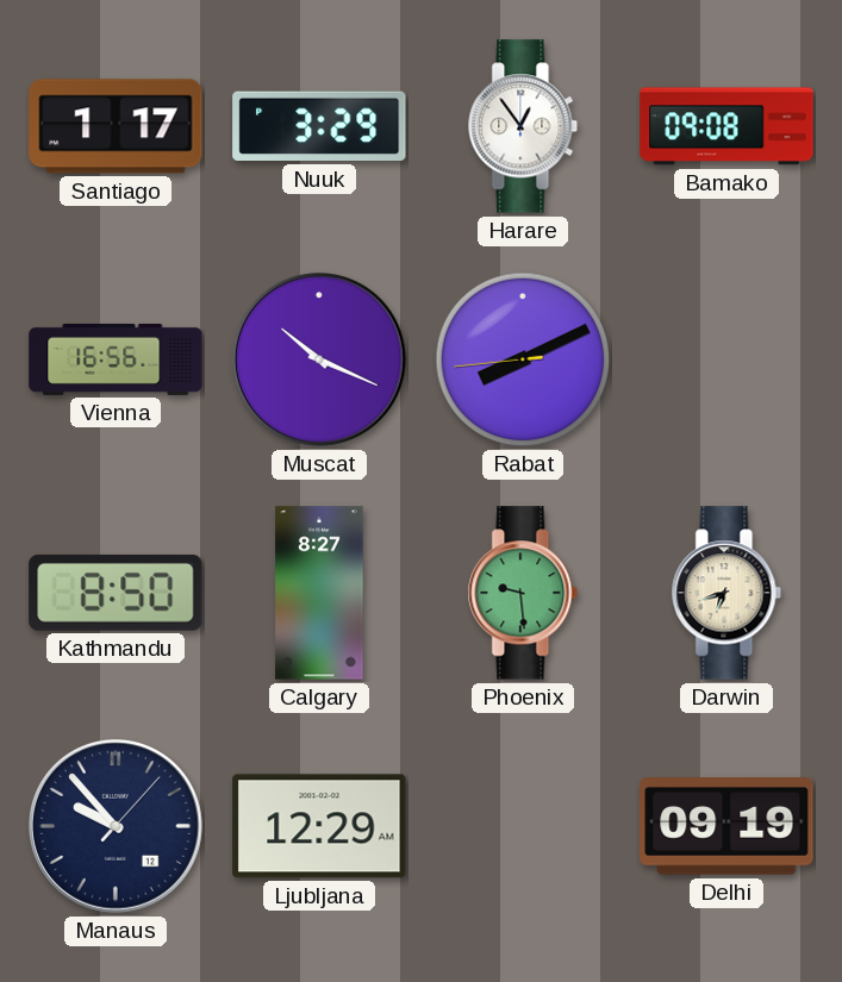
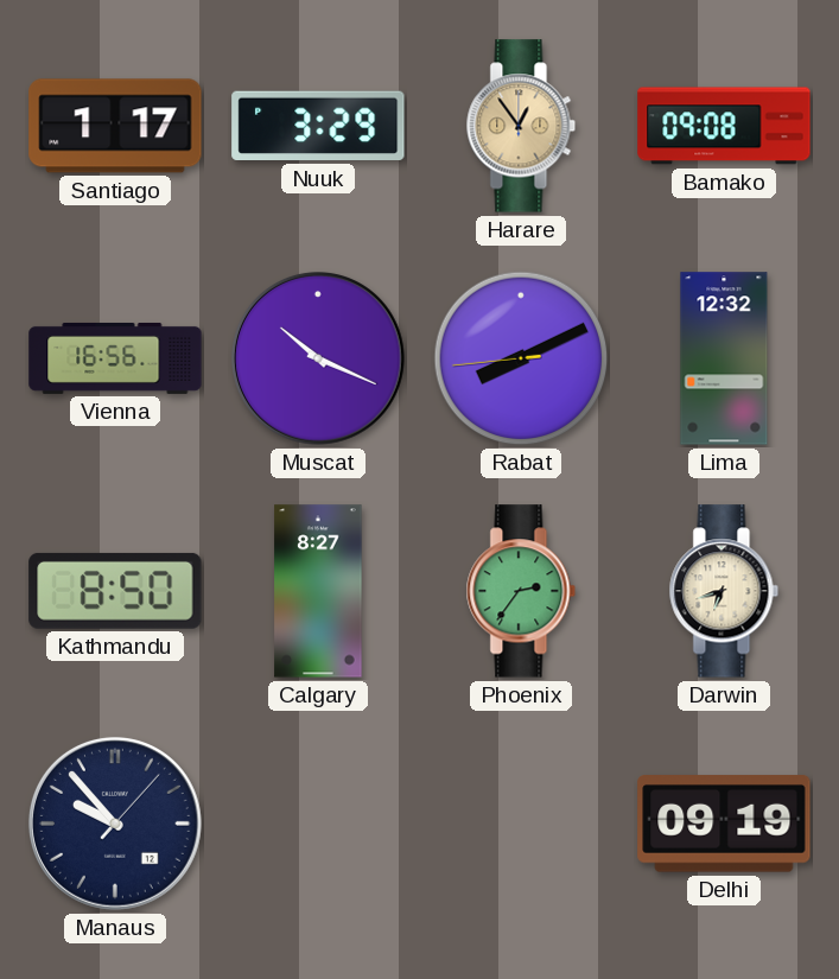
Harare dial: white -> champagne (521, 126)
Lima: none -> 12:32 (724, 358)
Phoenix: 9:29 -> 2:36 (521, 591)
Ljubljana: 12:29 -> none (319, 826)
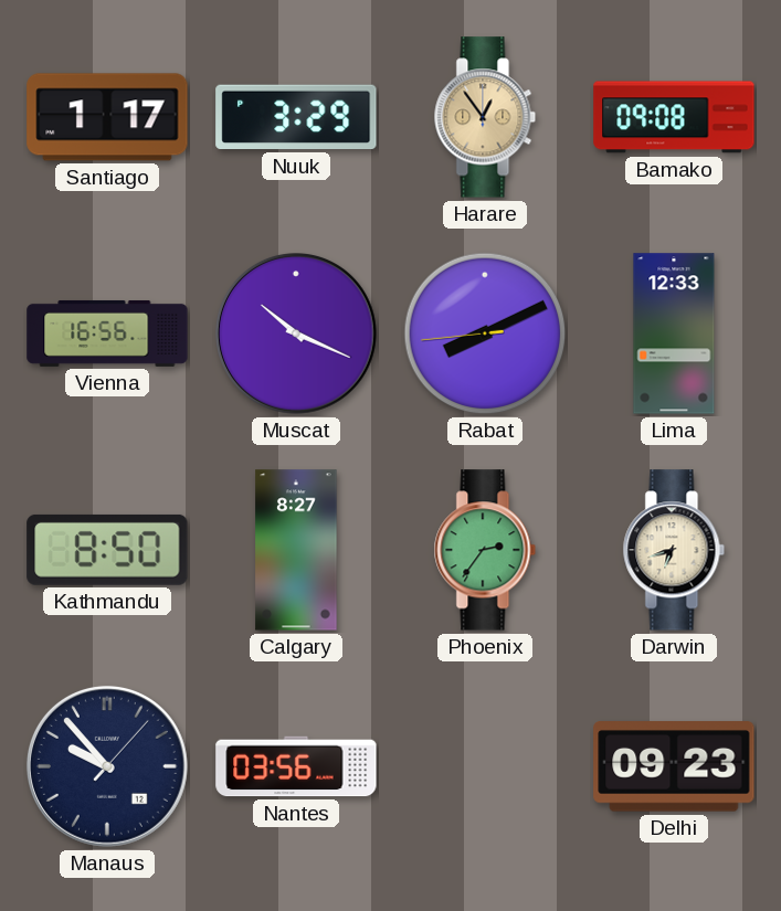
Lima: 12:32 -> 12:33 (674, 333)
Nantes: none -> 03:56 (296, 766)
Delhi: 09:19 -> 09:23 (674, 766)
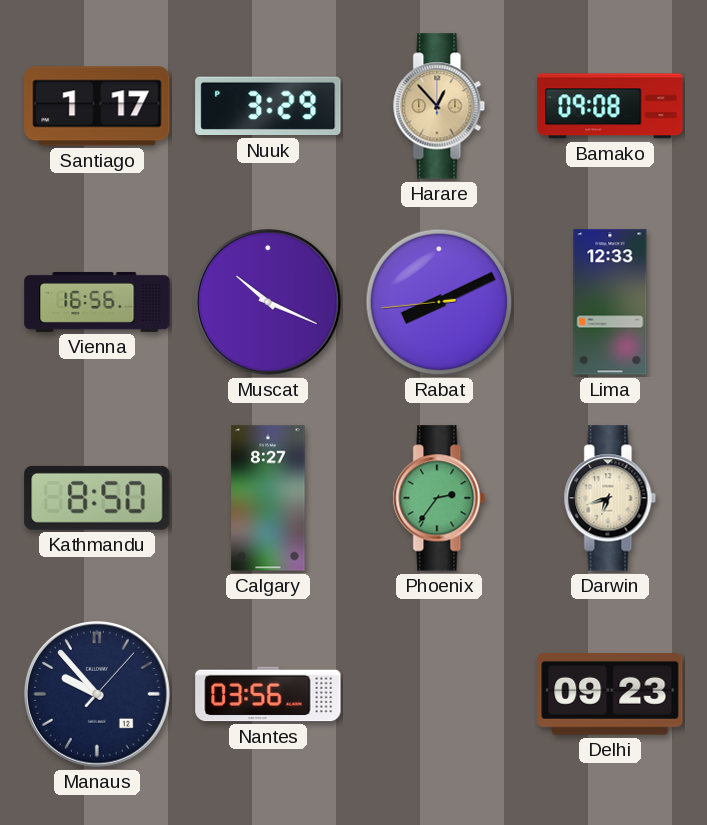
Harare: 12:54 -> 12:53 (439, 106)
